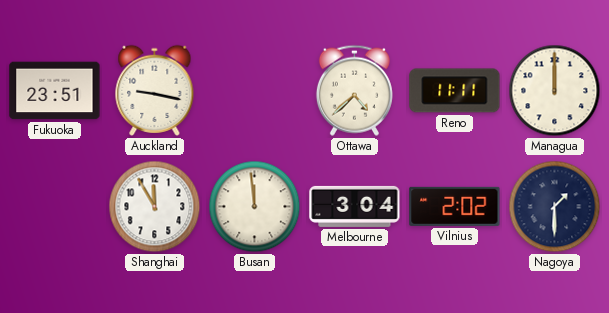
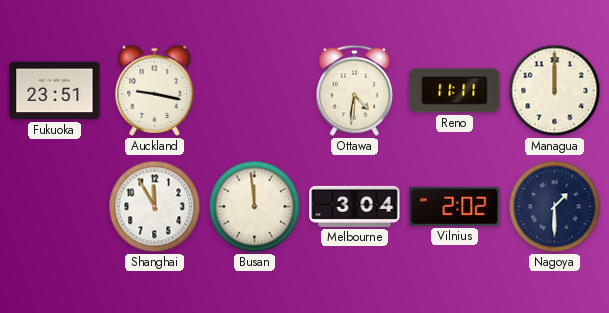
Ottawa: 4:38 -> 4:31 (354, 90)
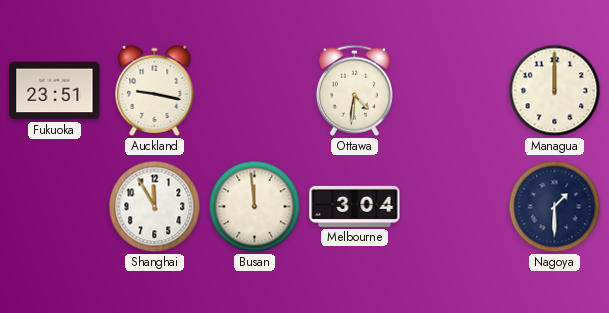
Reno: 11:11 -> none (455, 91)
Vilnius: 2:02 -> none (455, 206)
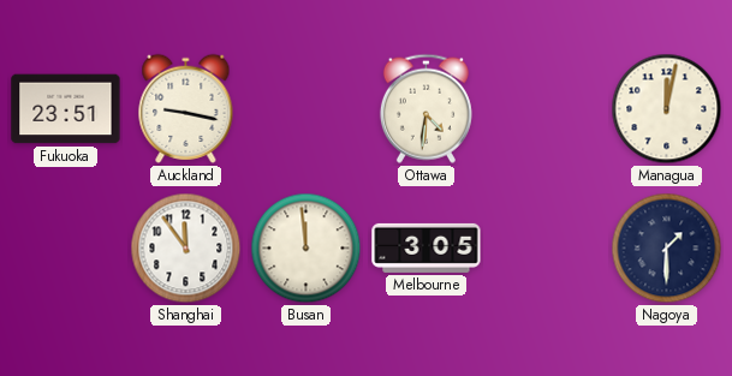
Managua: 12:00 -> 12:02 (667, 109)
Shanghai: 11:55 -> 11:54 (186, 249)
Melbourne: 3:04 -> 3:05 (427, 247)
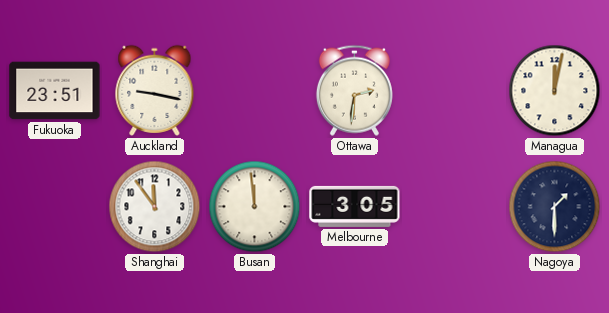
Ottawa: 4:31 -> 2:31 (354, 90)
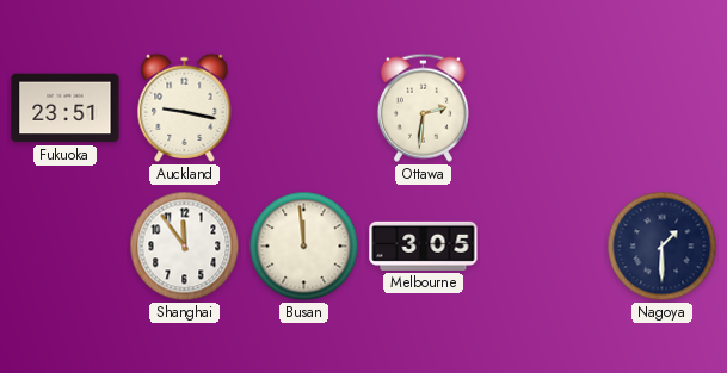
Managua: 12:02 -> none (555, 91)
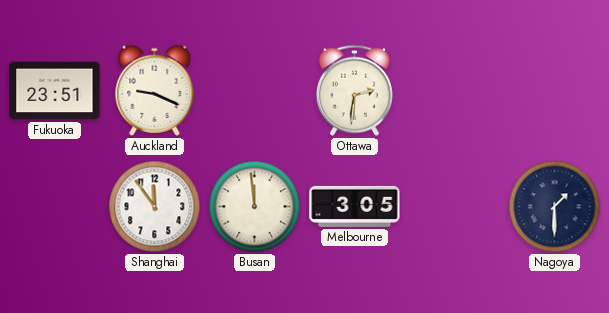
Auckland: 9:17 -> 9:19 (155, 90)
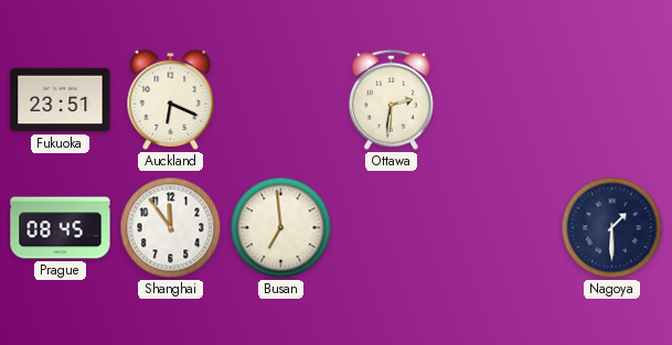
Auckland: 9:19 -> 6:19 (171, 99)
Prague: none -> 08:45 (61, 228)
Busan: 11:59 -> 6:59 (281, 228)
Melbourne: 3:05 -> none (355, 206)
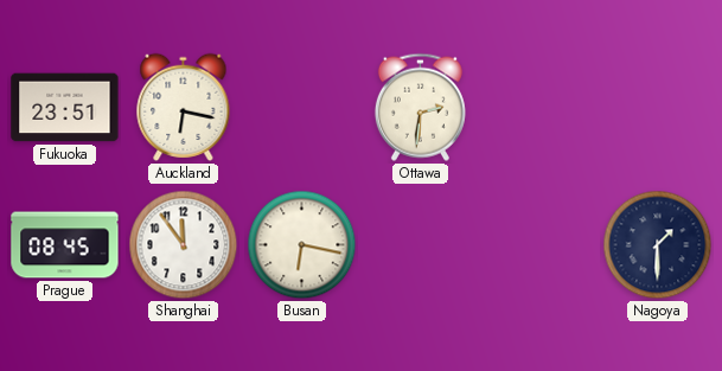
Auckland: 6:19 -> 6:17 (184, 107)
Busan: 6:59 -> 6:17 (302, 245)
